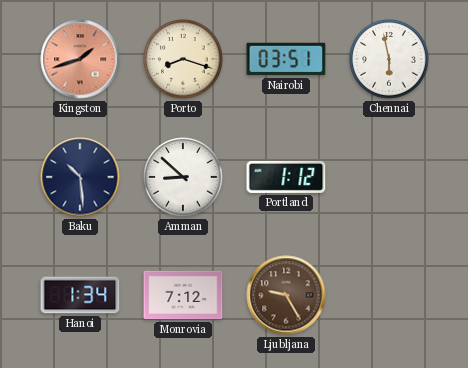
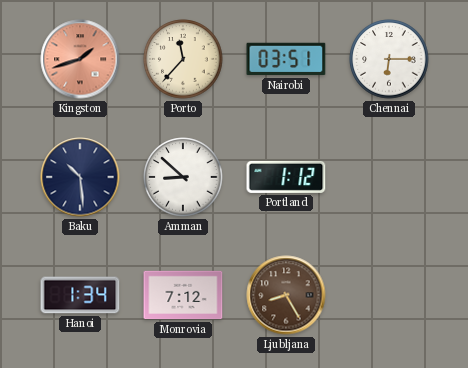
Porto: 8:18 -> 11:37 (183, 59)
Chennai: 5:58 -> 6:15 (389, 59)
Ljubljana: 9:25 -> 8:25 (286, 295)
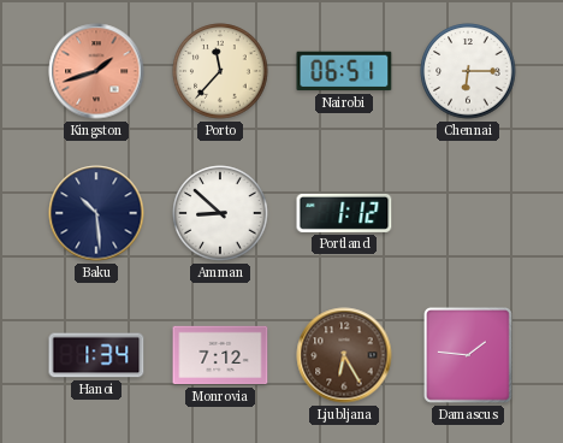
Nairobi: 03:51 -> 06:51 (344, 71)
Ljubljana: 8:25 -> 6:25 (344, 355)
Damascus: none -> 1:46 (468, 355)
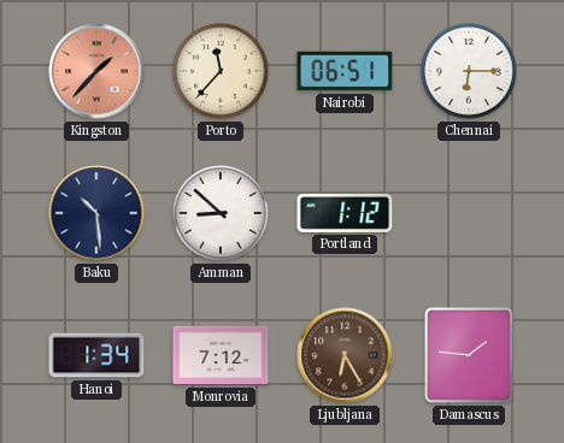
Kingston: 1:42 -> 1:37 (96, 71)
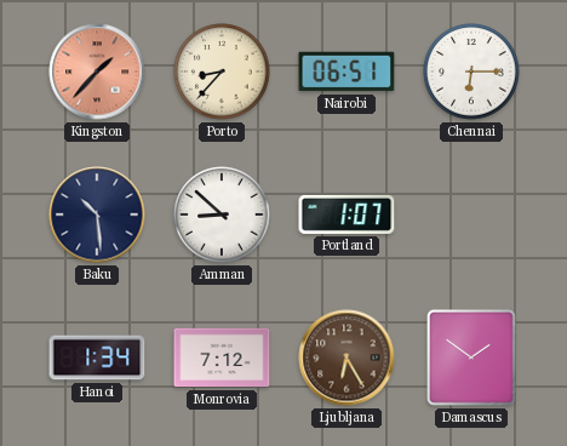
Porto: 11:37 -> 8:37 (222, 72)
Portland: 1:12 -> 1:07 (346, 215)
Damascus: 1:46 -> 1:51 (471, 358)
